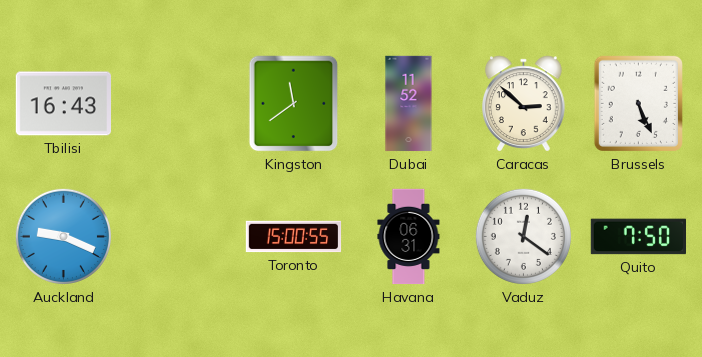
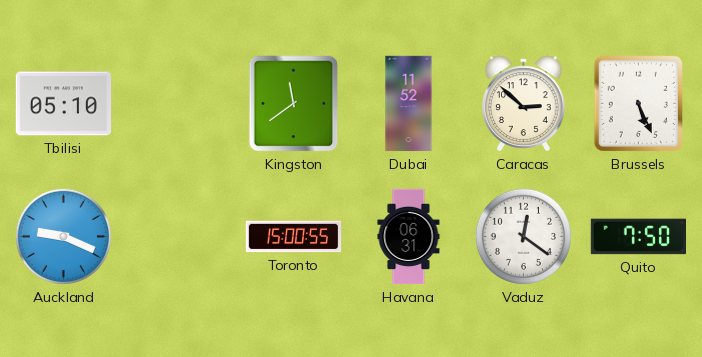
Tbilisi: 16:43 -> 05:10 (63, 104)
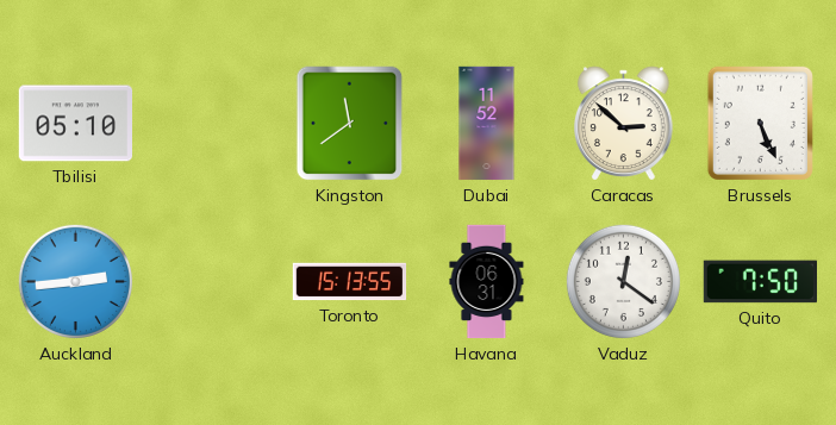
Auckland: 9:19 -> 2:44 (75, 281)
Toronto: 15:00 -> 15:13 (350, 282)
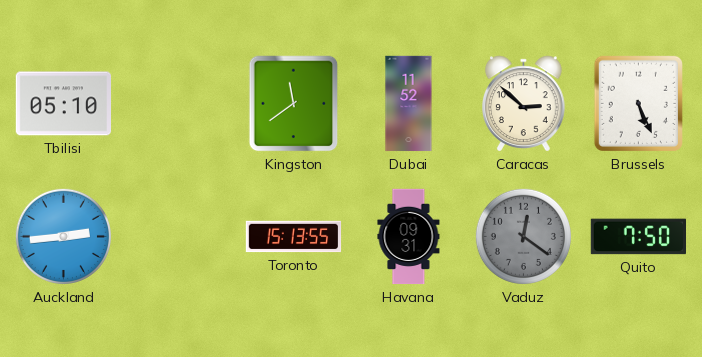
Havana: 06:31 -> 09:31 (409, 237)
Vaduz dial: white -> grey (523, 236)
